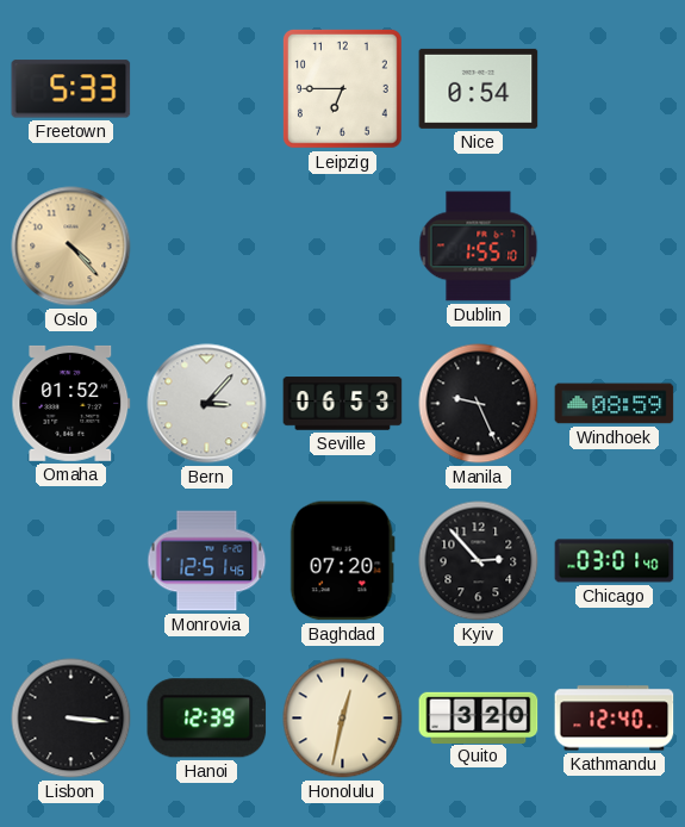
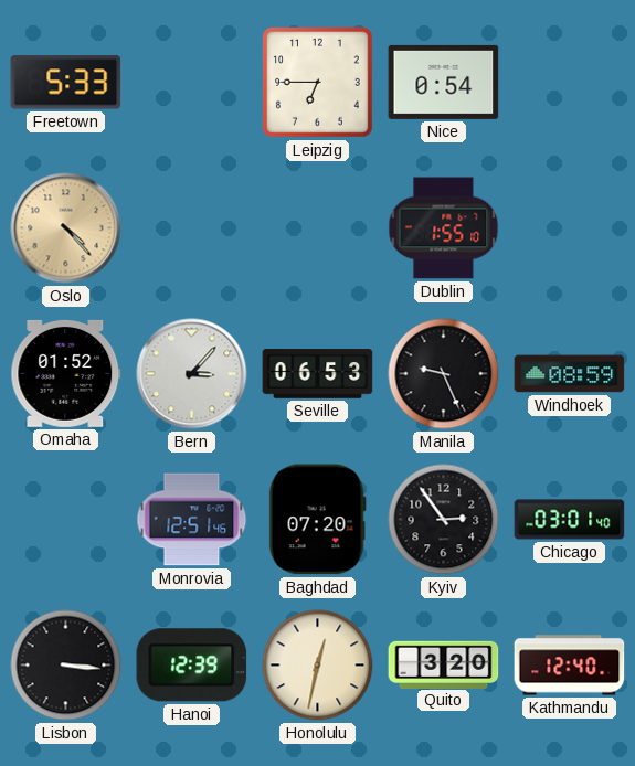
Kyiv: 2:53 -> 2:54 (444, 520)
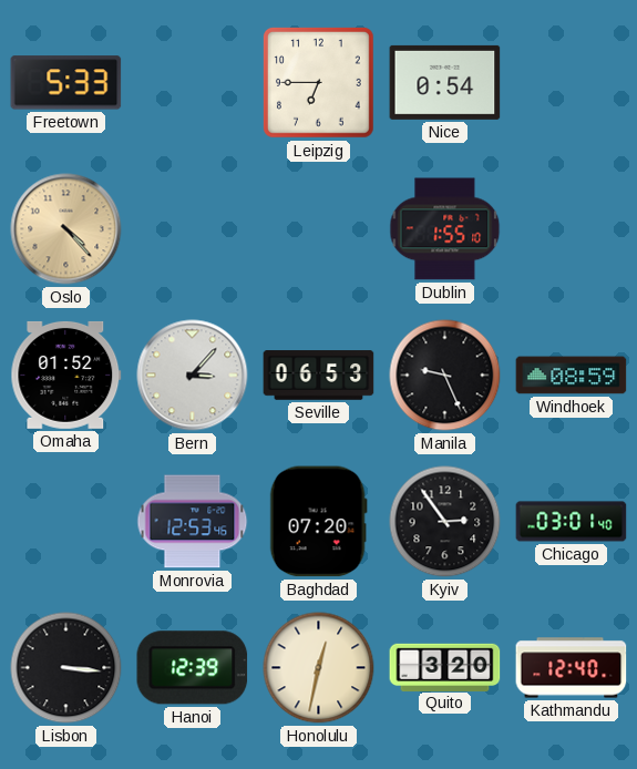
Monrovia: 12:51 -> 12:53 (193, 522)
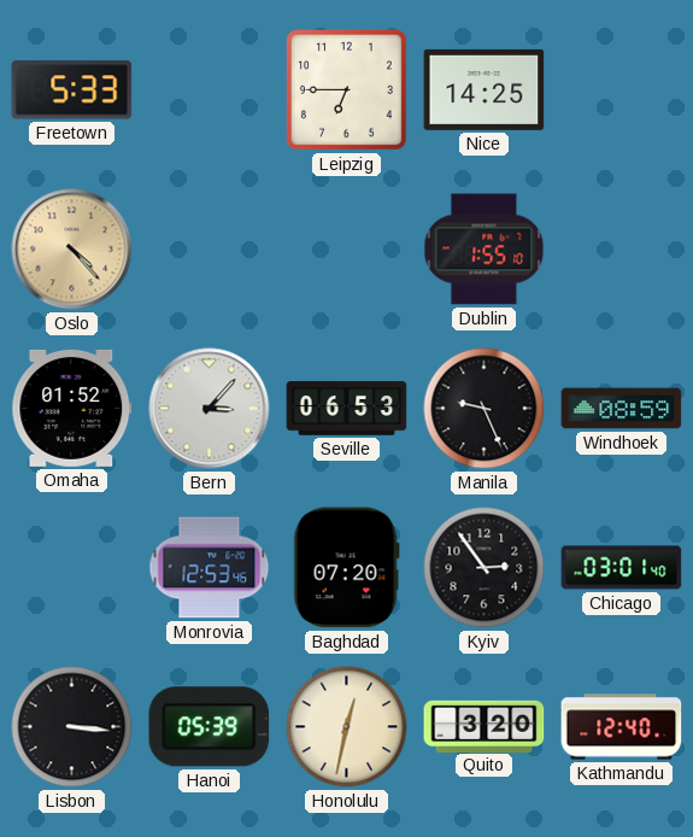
Nice: 0:54 -> 14:25 (484, 89)
Hanoi: 12:39 -> 05:39 (210, 727)
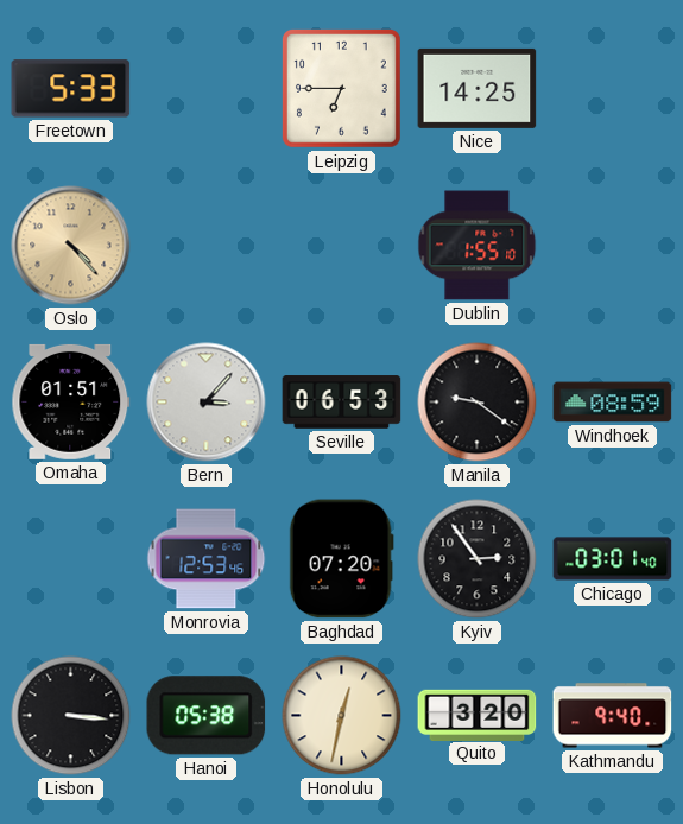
Omaha: 01:52 -> 01:51 (71, 401)
Manila: 9:26 -> 9:21 (478, 403)
Hanoi: 05:39 -> 05:38 (207, 716)
Kathmandu: 12:40 -> 9:40 (613, 716)
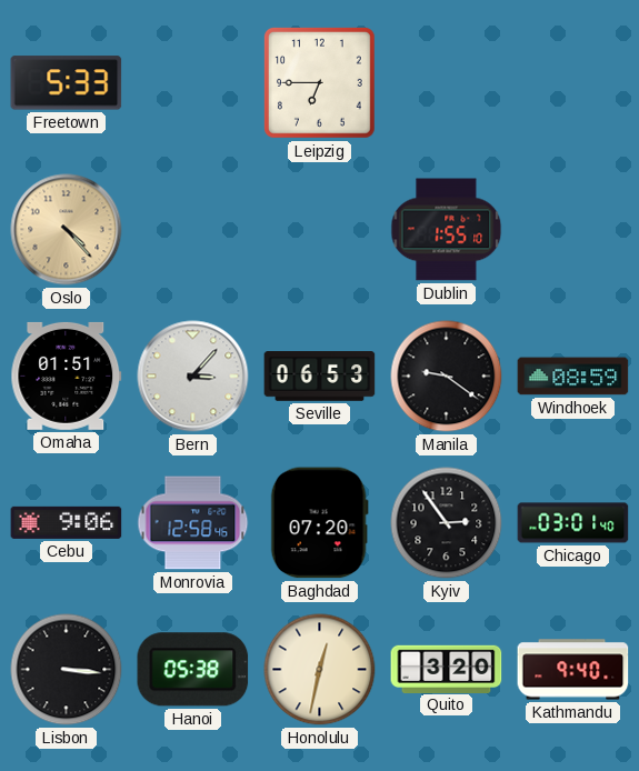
Nice: 14:25 -> none (478, 88)
Cebu: none -> 9:06 (67, 522)
Monrovia: 12:53 -> 12:58 (193, 523)
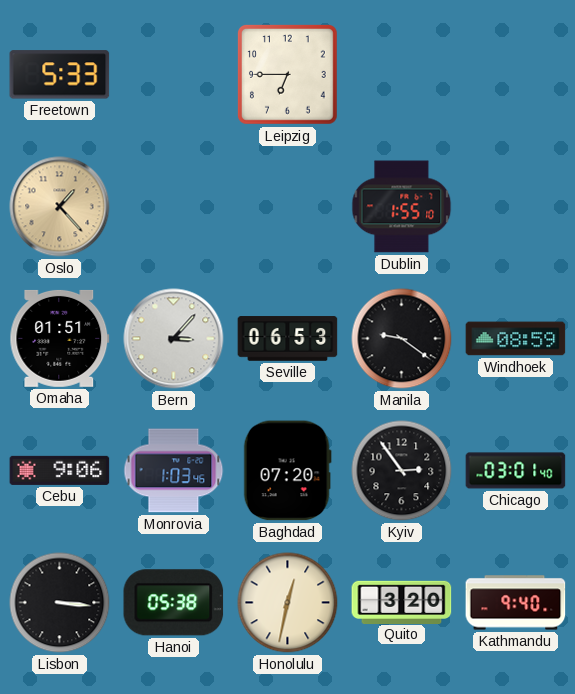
Oslo: 4:23 -> 1:23 (60, 207)
Monrovia: 12:58 -> 1:03 (174, 471)
